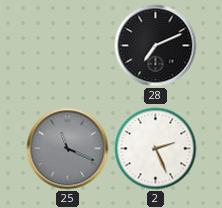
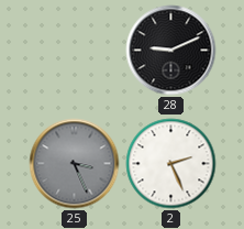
28: 7:11 -> 9:11 (171, 51)
25: 11:19 -> 3:26 (75, 164)
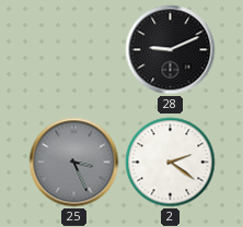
2: 2:26 -> 2:21 (171, 163)
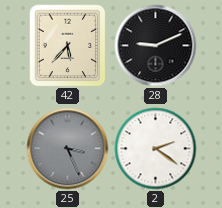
42: none -> 5:37 (68, 46)
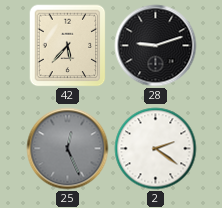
28: 9:11 -> 9:12 (156, 46)
25: 3:26 -> 12:26 (68, 149)
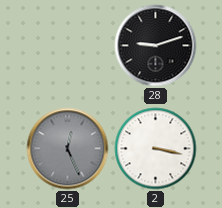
42: 5:37 -> none (68, 46)
2: 2:21 -> 3:17 (156, 149)
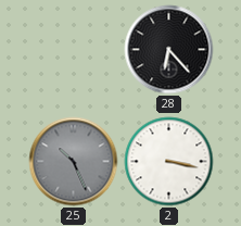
28: 9:12 -> 6:23 (169, 50)
25: 12:26 -> 10:26 (74, 162)
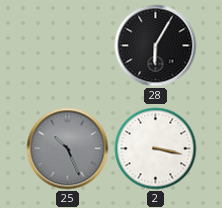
28: 6:23 -> 6:05 (156, 46)
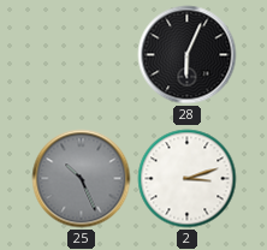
28: 6:05 -> 6:04 (188, 55)
2: 3:17 -> 3:12 (188, 179)
